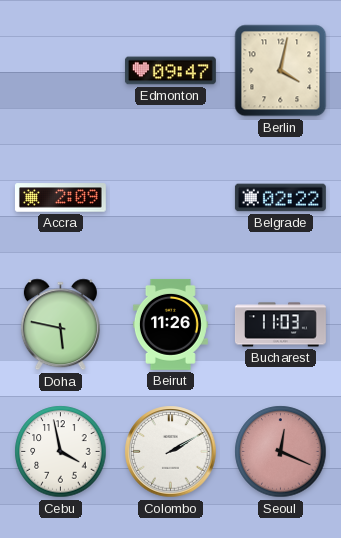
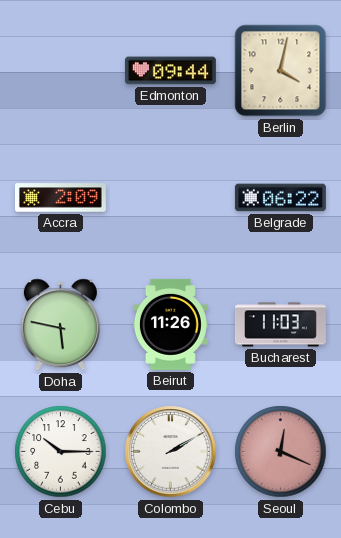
Edmonton: 09:47 -> 09:44 (170, 71)
Belgrade: 02:22 -> 06:22 (280, 198)
Cebu: 3:58 -> 10:15 (61, 452)
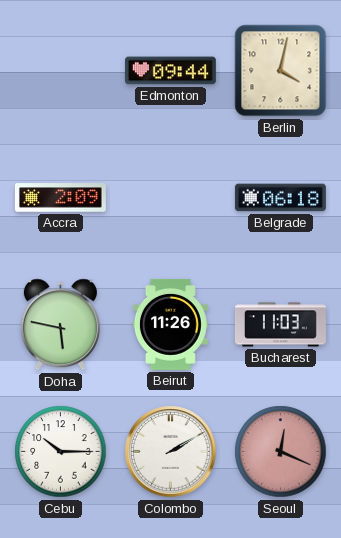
Belgrade: 06:22 -> 06:18 (280, 198)
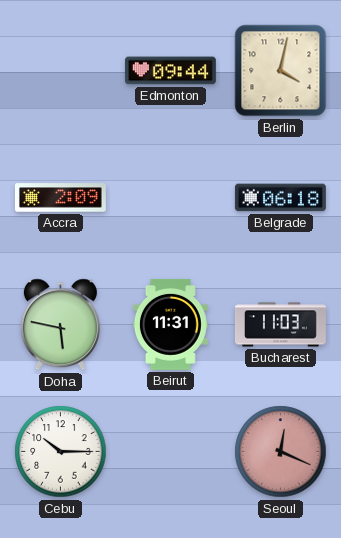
Beirut: 11:26 -> 11:31 (170, 324)
Colombo: 2:10 -> none (171, 452)
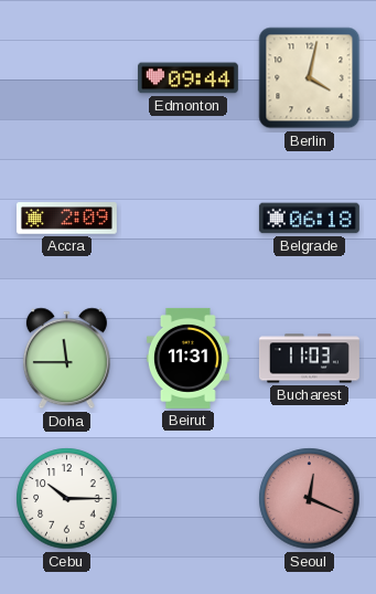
Doha: 5:47 -> 11:45 (66, 359)
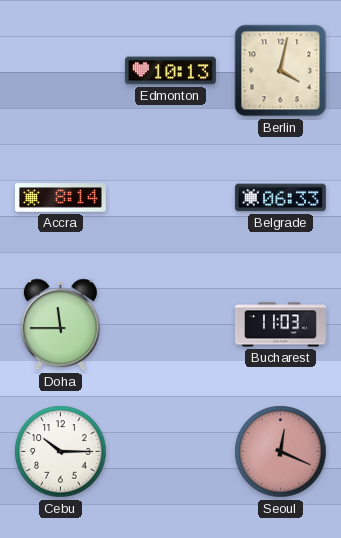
Edmonton: 09:44 -> 10:13 (170, 71)
Accra: 2:09 -> 8:14 (60, 198)
Belgrade: 06:18 -> 06:33 (280, 198)
Beirut: 11:31 -> none (187, 358)
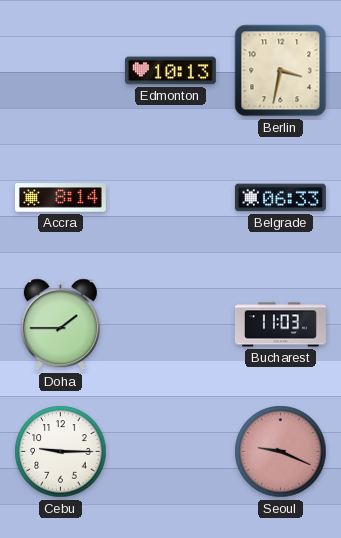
Berlin: 4:02 -> 3:32 (281, 71)
Doha: 11:45 -> 1:45 (60, 325)
Cebu: 10:15 -> 9:15 (61, 452)
Seoul: 12:19 -> 9:19 (281, 452)
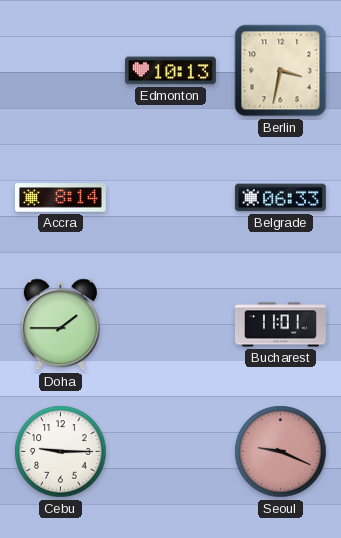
Bucharest: 11:03 -> 11:01 (280, 325)
